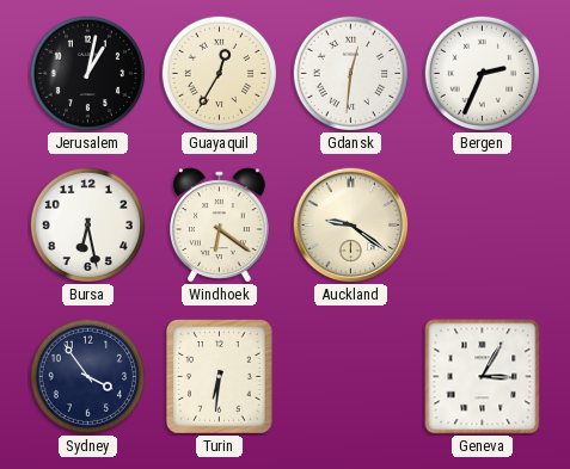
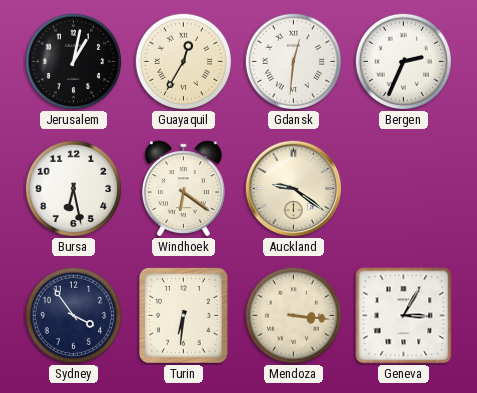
Mendoza: none -> 3:16 (293, 315)
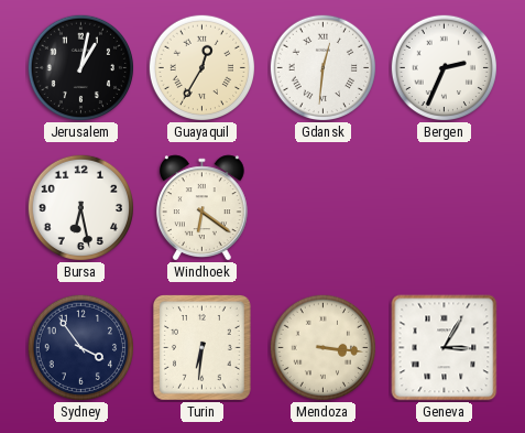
Auckland: 9:21 -> none (294, 189)
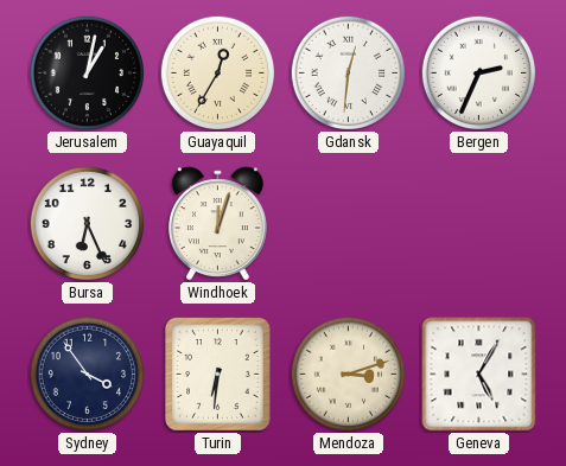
Bursa: 6:28 -> 6:26 (87, 223)
Windhoek: 6:21 -> 12:03 (217, 223)
Mendoza: 3:16 -> 3:12 (348, 374)
Geneva: 3:05 -> 5:05 (479, 375)
